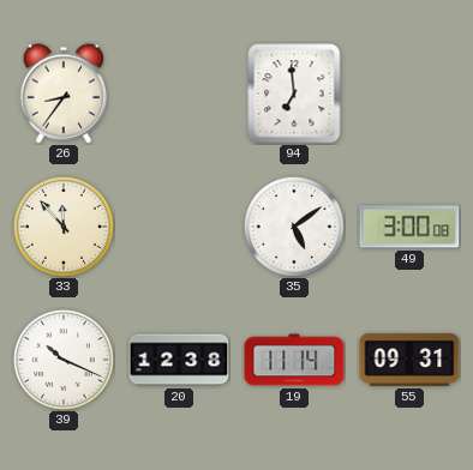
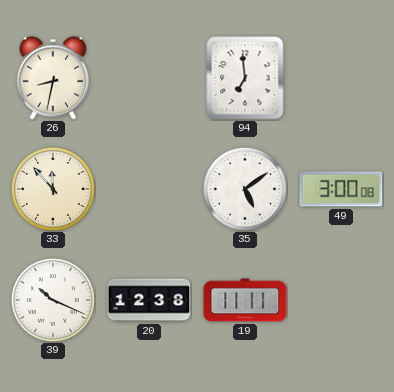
26: 8:36 -> 8:32 (52, 78)
19: 11:14 -> 11:11 (245, 300)
55: 09:31 -> none (409, 360)
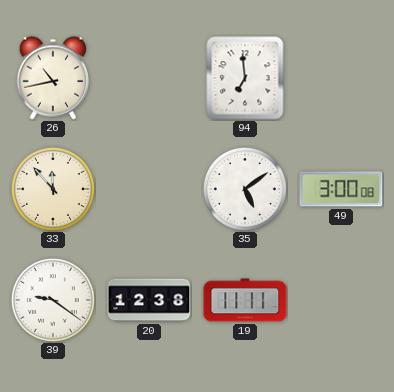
26: 8:32 -> 10:43 (52, 78)
39: 10:19 -> 9:21 (53, 300)
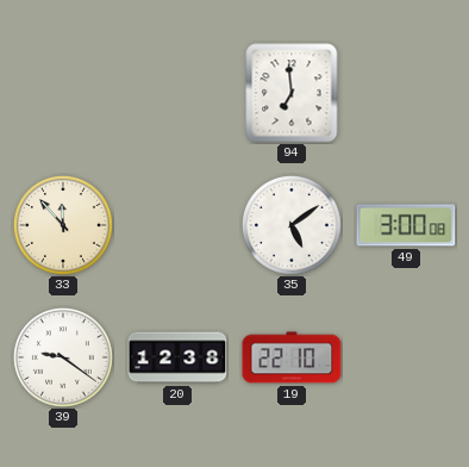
26: 10:43 -> none (52, 78)
19: 11:11 -> 22:10 (292, 357)
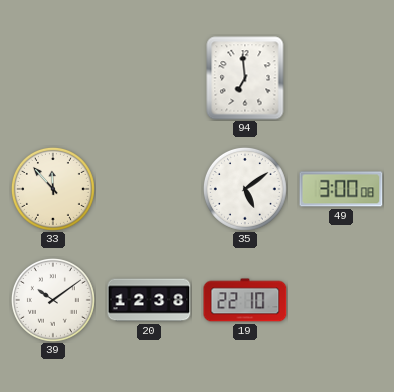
39: 9:21 -> 10:09 (53, 300)
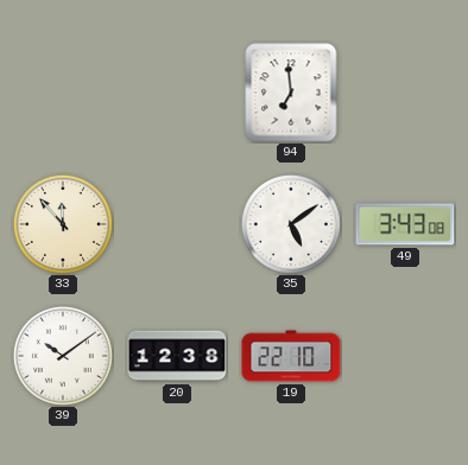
49: 3:00 -> 3:43 (405, 224)
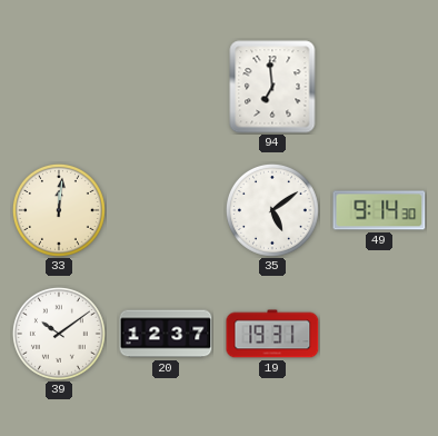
33: 11:53 -> 12:01 (59, 210)
49: 3:43 -> 9:14 (379, 210)
20: 12:38 -> 12:37 (166, 334)
19: 22:10 -> 19:31 (272, 334)
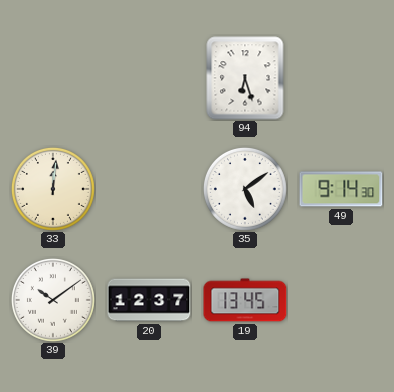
94: 6:59 -> 6:27 (245, 78)
19: 19:31 -> 13:45 (245, 300)
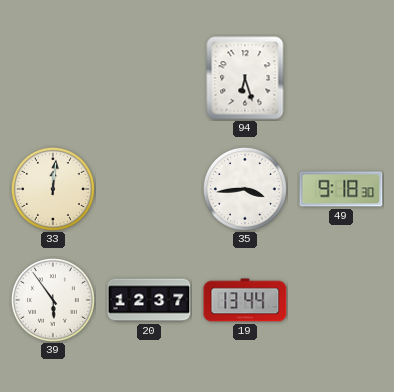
35: 5:09 -> 3:44 (245, 189)
49: 9:14 -> 9:18 (341, 189)
39: 10:09 -> 5:54 (53, 300)
19: 13:45 -> 13:44 (245, 300)
